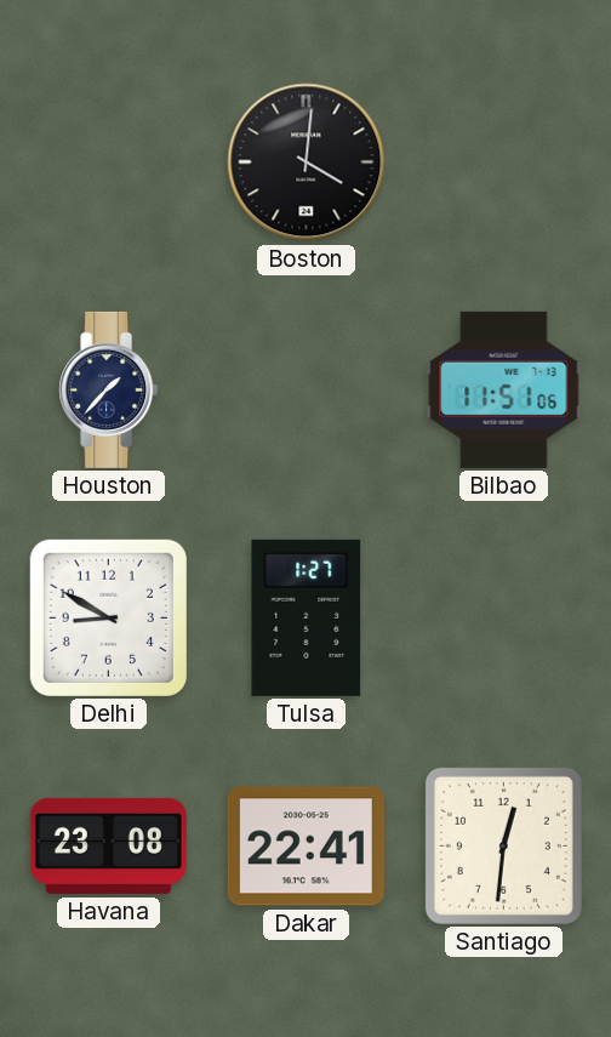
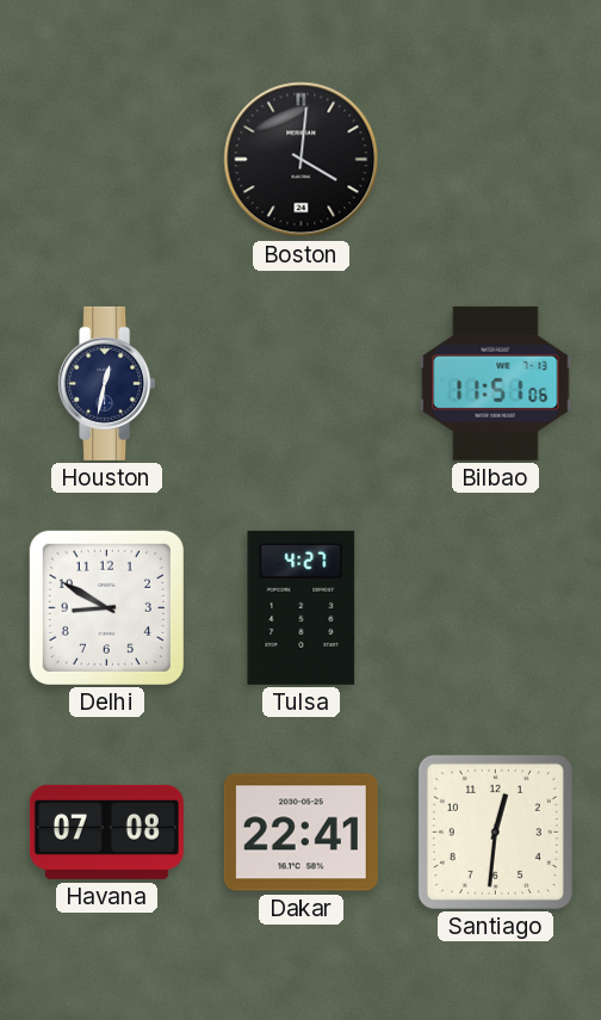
Houston: 1:37 -> 12:32 (107, 383)
Tulsa: 1:27 -> 4:27 (302, 607)
Havana: 23:08 -> 07:08 (106, 832)
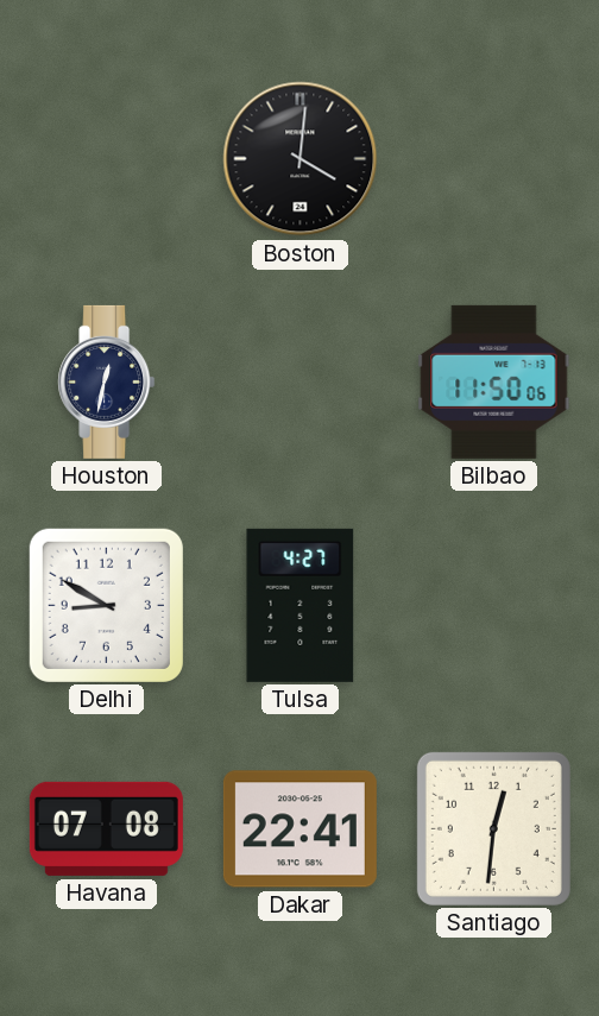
Bilbao: 11:51 -> 11:50 (494, 381)
